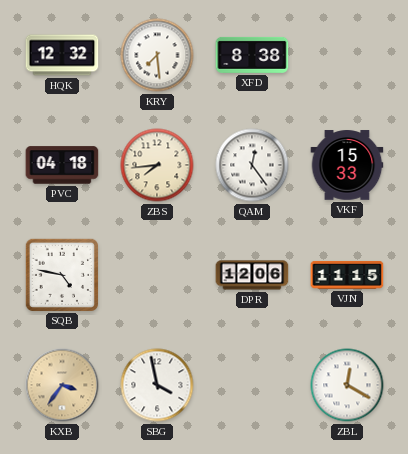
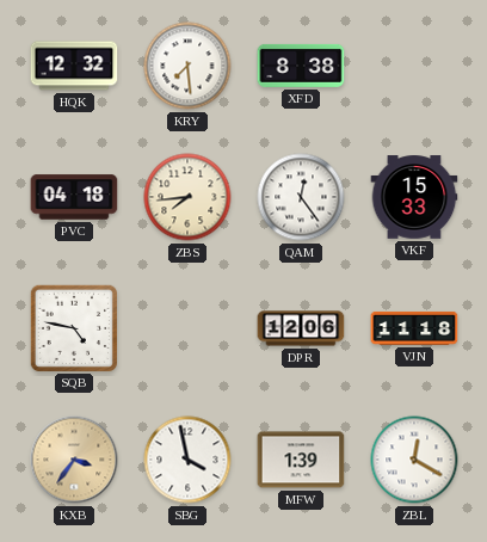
VJN: 11:15 -> 11:18 (414, 328)
MFW: none -> 1:39 (301, 460)
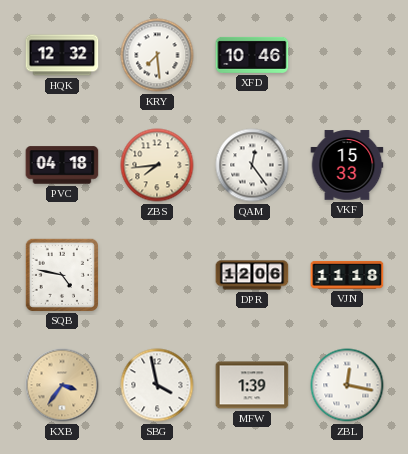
XFD: 8:38 -> 10:46 (252, 55)
ZBL: 12:20 -> 12:17 (347, 385)
